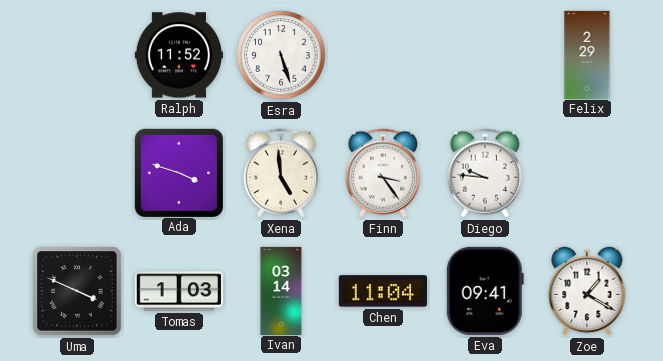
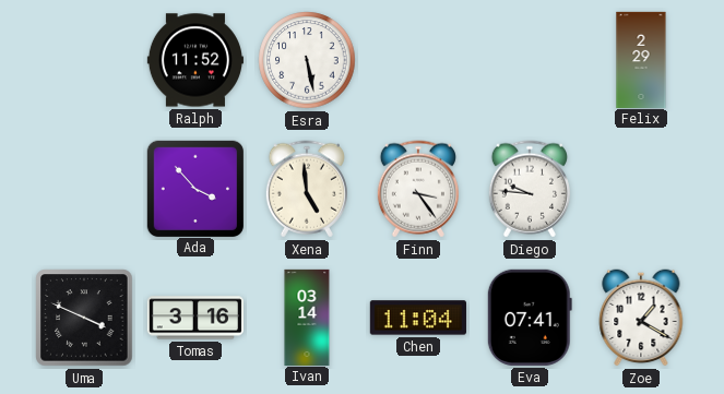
Esra: 5:27 -> 5:28 (307, 60)
Ada: 3:48 -> 3:53 (194, 188)
Tomas: 1:03 -> 3:16 (195, 318)
Eva: 09:41 -> 07:41 (530, 318)
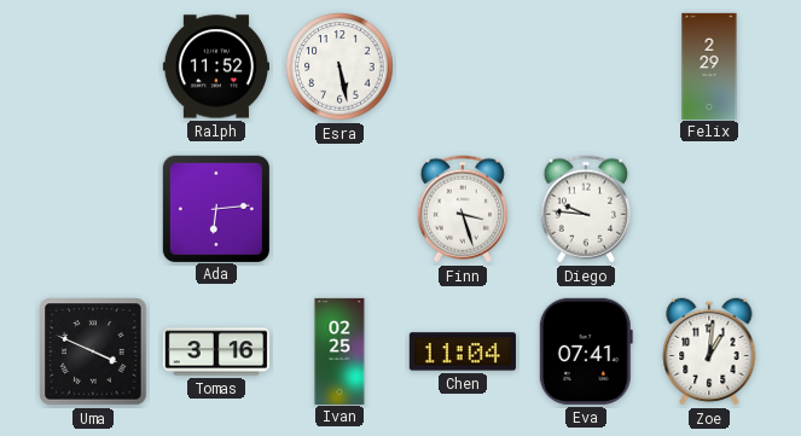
Ada: 3:53 -> 6:14 (215, 208)
Xena: 4:59 -> none (307, 189)
Finn: 3:24 -> 3:27 (463, 209)
Ivan: 03:14 -> 02:25 (339, 350)
Zoe: 1:20 -> 1:01 (709, 351)
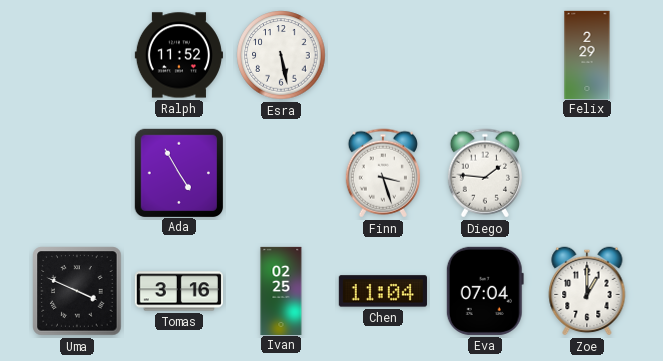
Ada: 6:14 -> 4:55 (178, 172)
Diego: 9:46 -> 1:46 (485, 173)
Eva: 07:41 -> 07:04 (485, 291)
Zoe: 1:01 -> 1:00 (587, 291)
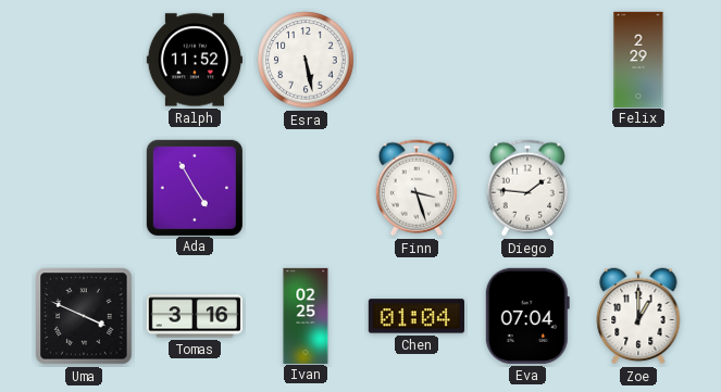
Chen: 11:04 -> 01:04 (417, 316)
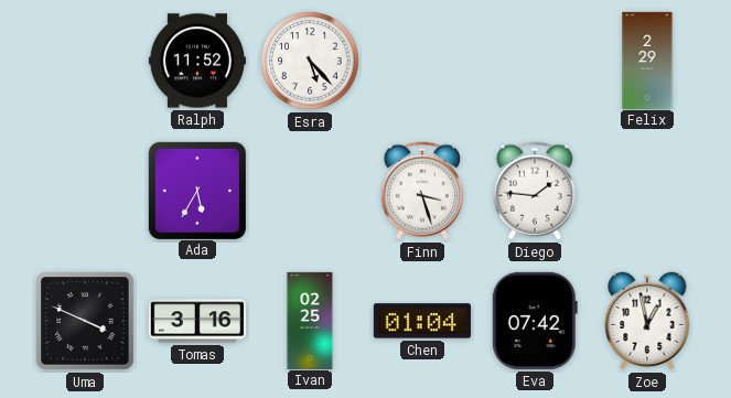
Esra: 5:28 -> 5:23 (310, 61)
Ada: 4:55 -> 5:35 (196, 190)
Eva: 07:04 -> 07:42 (535, 321)
Zoe: 1:00 -> 12:58 (647, 321)
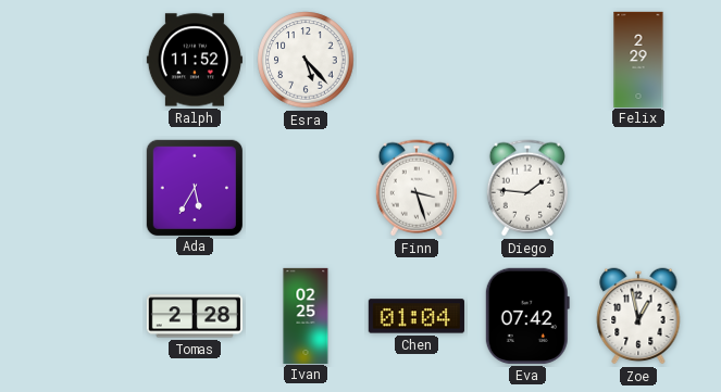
Uma: 3:49 -> none (85, 321)
Tomas: 3:16 -> 2:28 (195, 316)
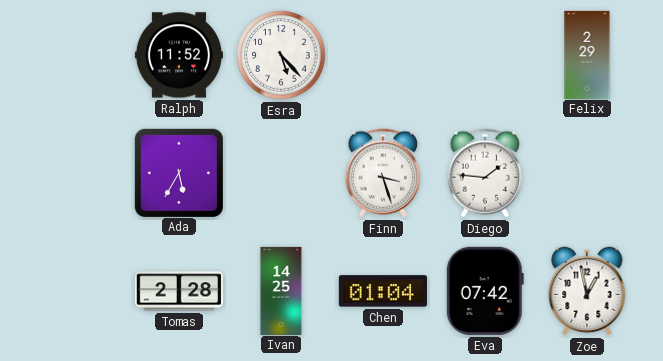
Ivan: 02:25 -> 14:25 (281, 290)
